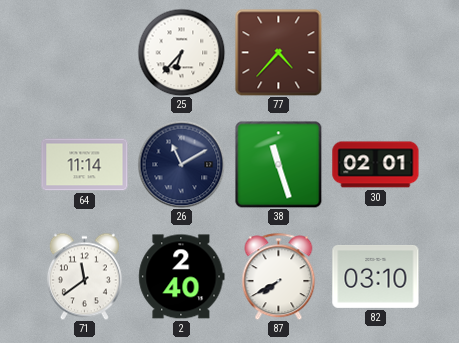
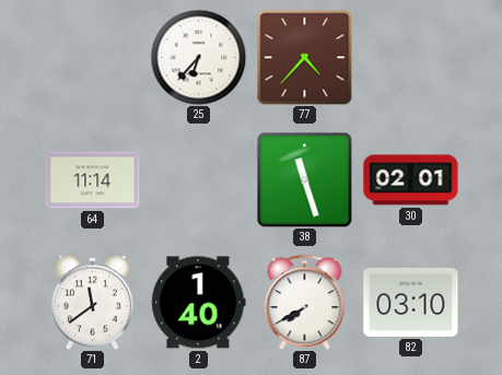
26: 11:10 -> none (181, 164)
2: 2:40 -> 1:40 (199, 303)
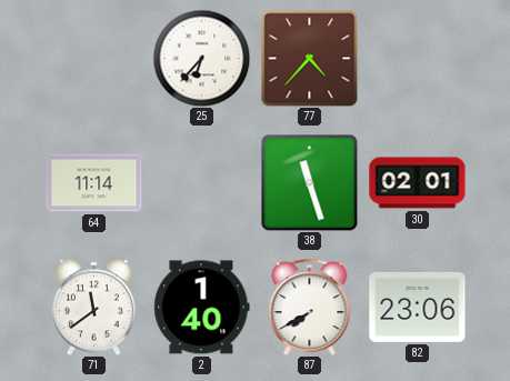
82: 03:10 -> 23:06 (418, 307)
